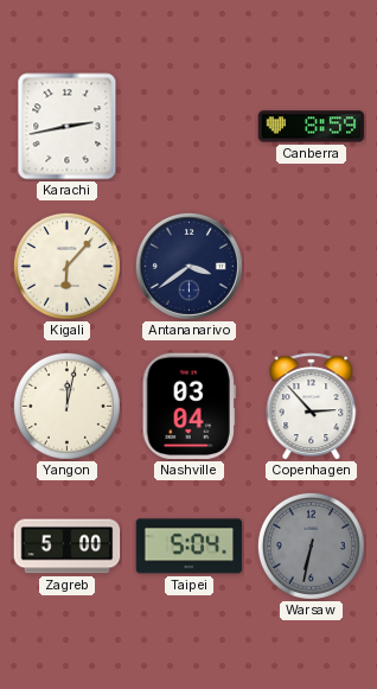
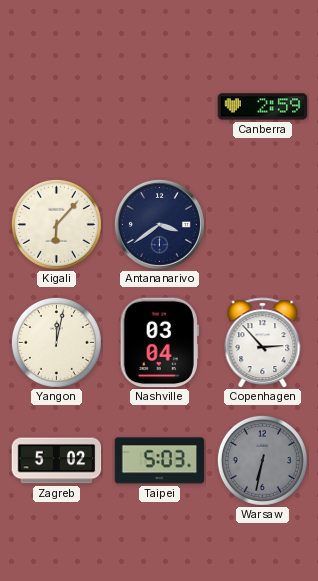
Karachi: 2:43 -> none (68, 127)
Canberra: 8:59 -> 2:59 (263, 107)
Zagreb: 5:00 -> 5:02 (57, 461)
Taipei: 5:04 -> 5:03 (160, 461)
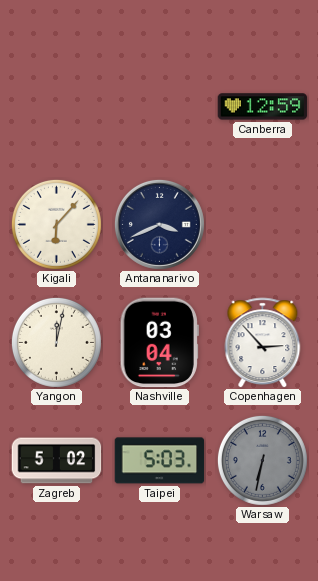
Canberra: 2:59 -> 12:59 (263, 107)
Antananarivo: 3:39 -> 3:41 (159, 224)
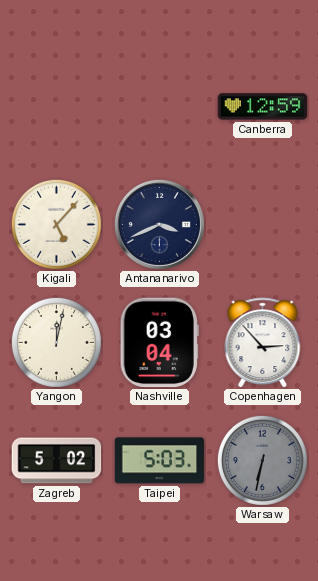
Kigali: 6:07 -> 5:07 (56, 224)
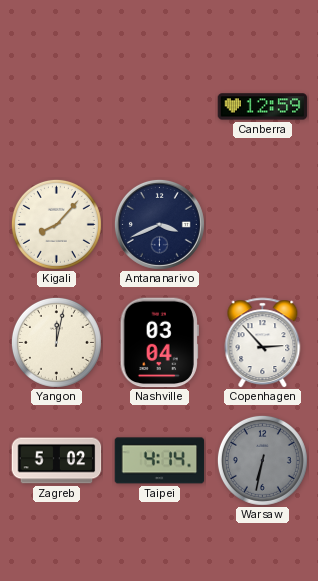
Kigali: 5:07 -> 8:07 (56, 224)
Taipei: 5:03 -> 4:14 (160, 461)
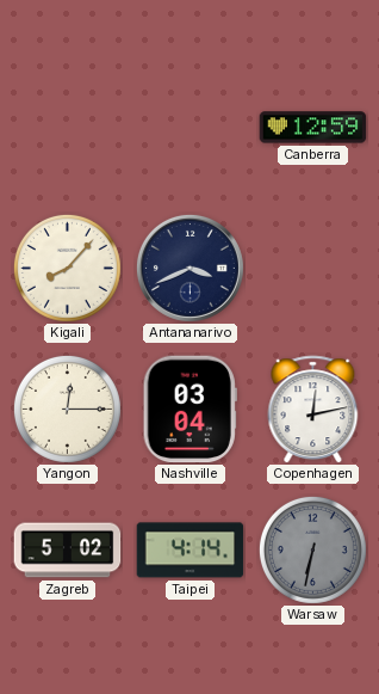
Yangon: 12:02 -> 12:15 (67, 409)
Copenhagen: 2:53 -> 12:13 (313, 410)
